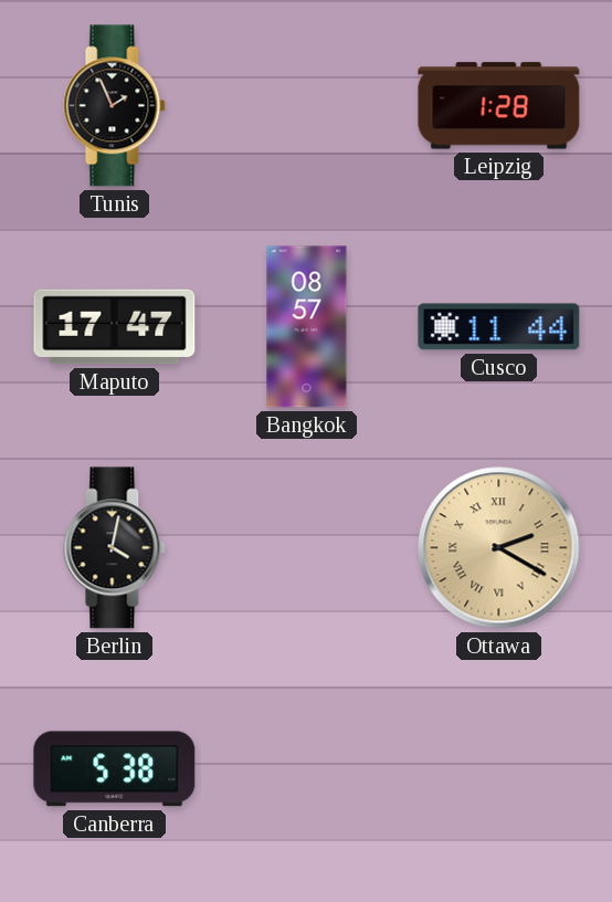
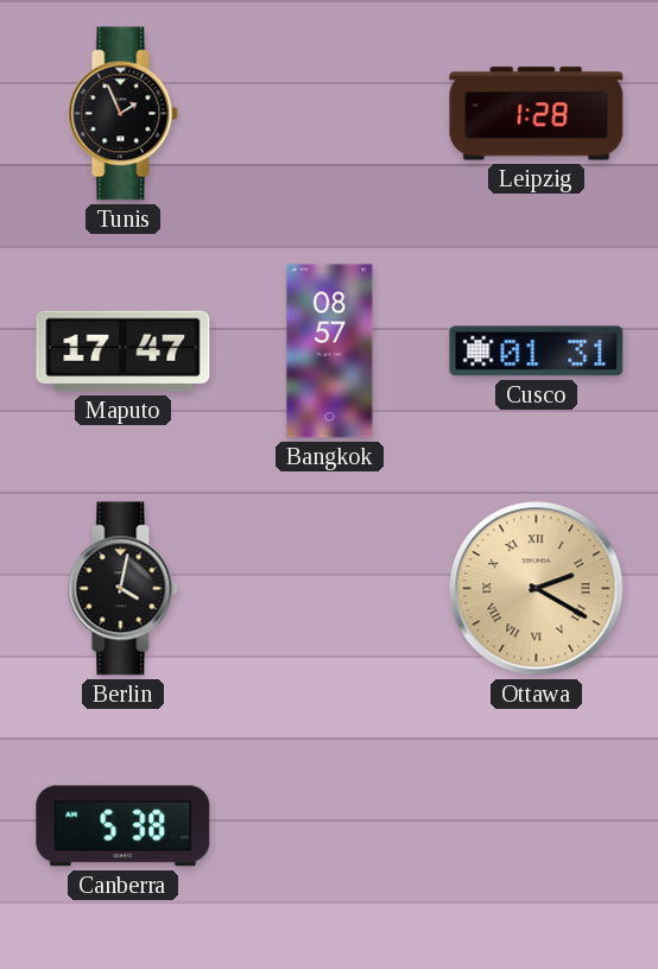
Cusco: 11:44 -> 01:31 (537, 351)
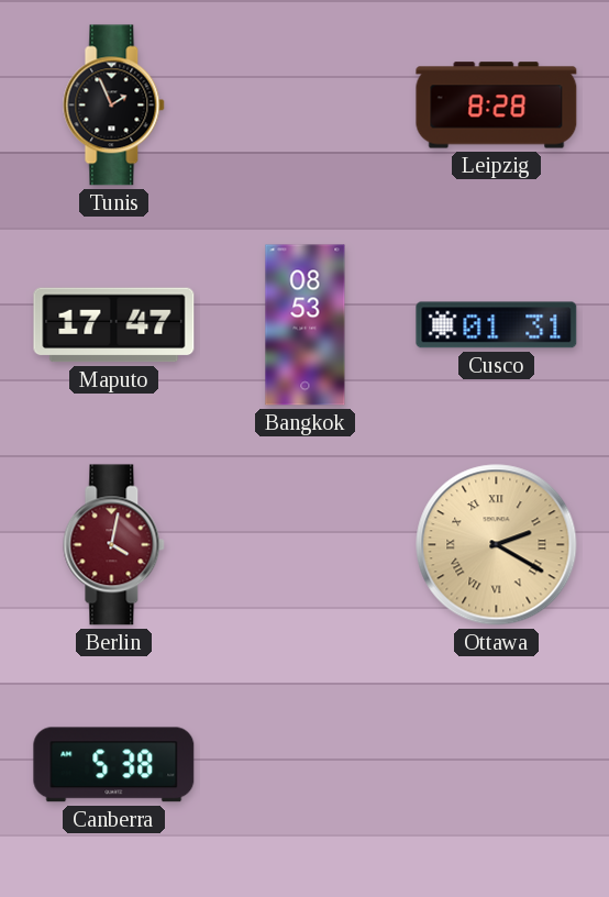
Leipzig: 1:28 -> 8:28 (497, 106)
Bangkok: 08:57 -> 08:53 (306, 325)
Berlin dial: black -> burgundy (114, 545)
